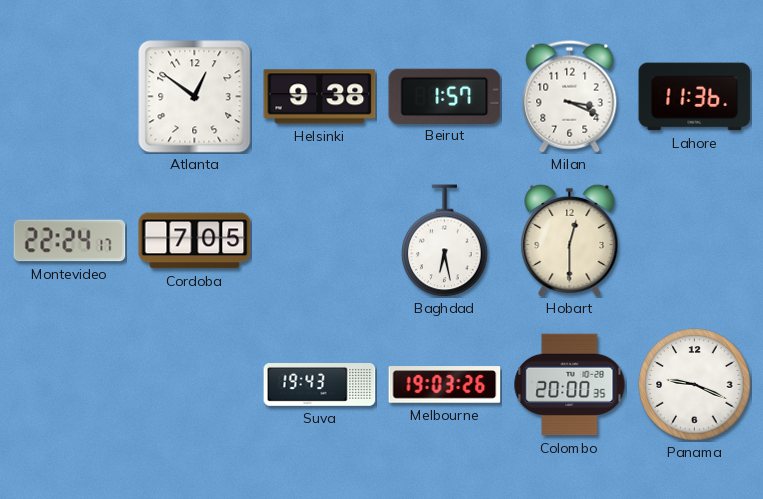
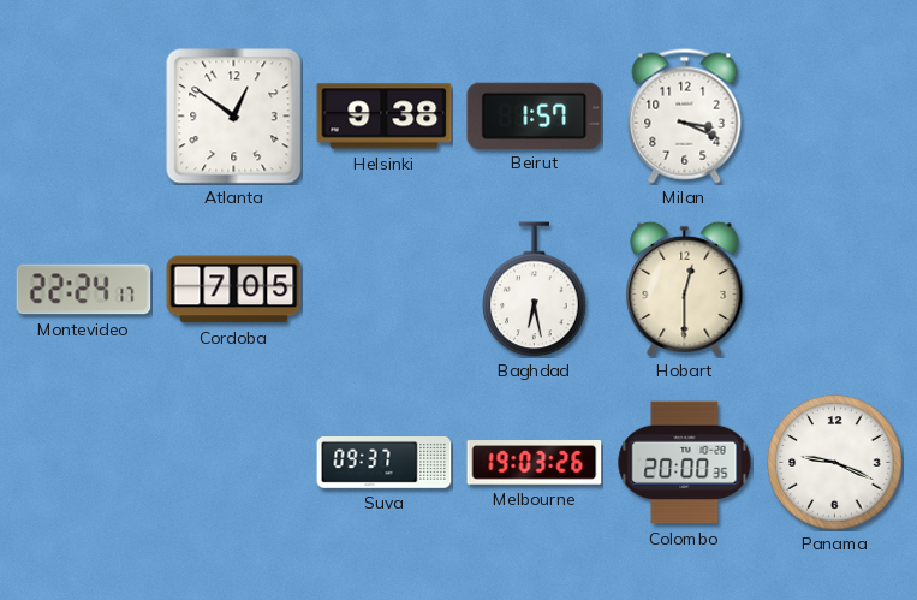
Lahore: 11:36 -> none (695, 97)
Suva: 19:43 -> 09:37 (385, 463)
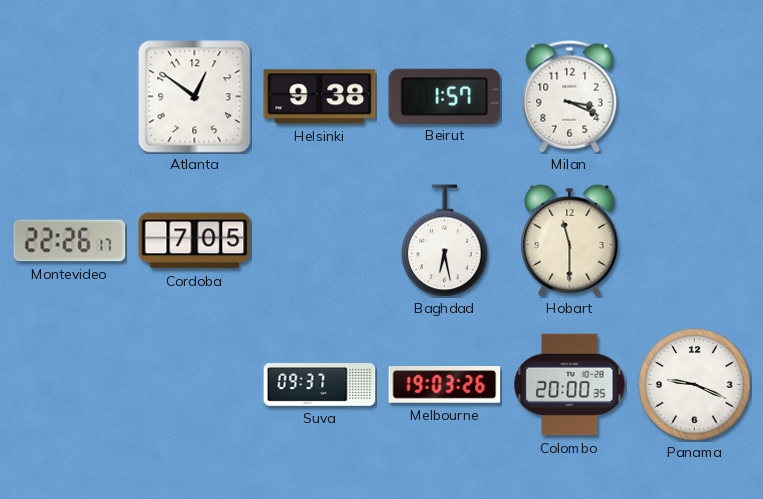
Montevideo: 22:24 -> 22:26 (70, 241)
Hobart: 12:30 -> 11:30 (570, 240)
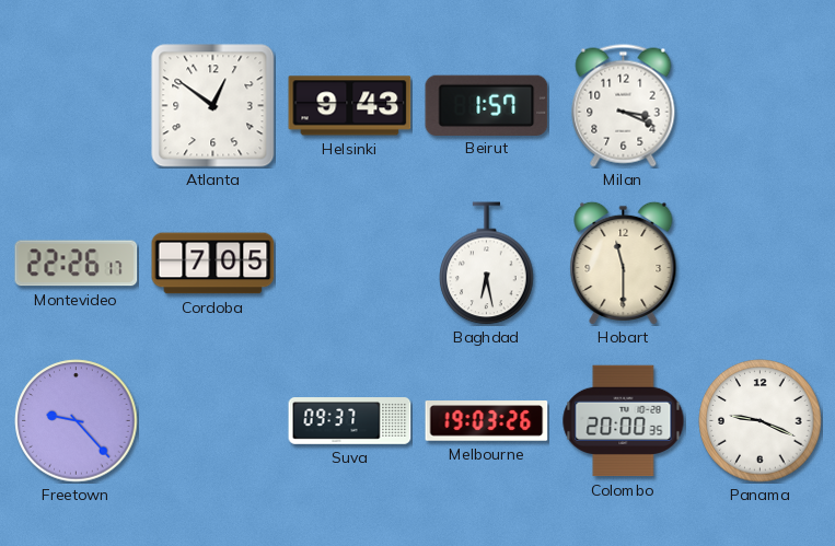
Helsinki: 9:38 -> 9:43 (350, 106)
Freetown: none -> 9:23 (77, 421)
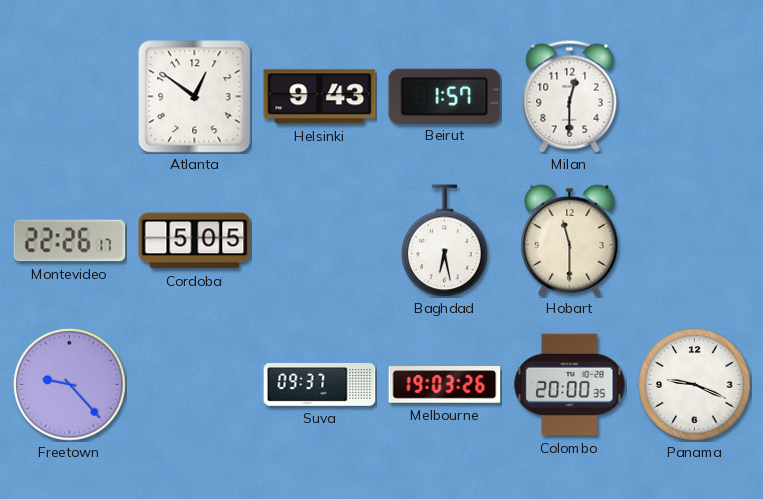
Milan: 3:19 -> 12:30 (570, 97)
Cordoba: 7:05 -> 5:05 (195, 241)
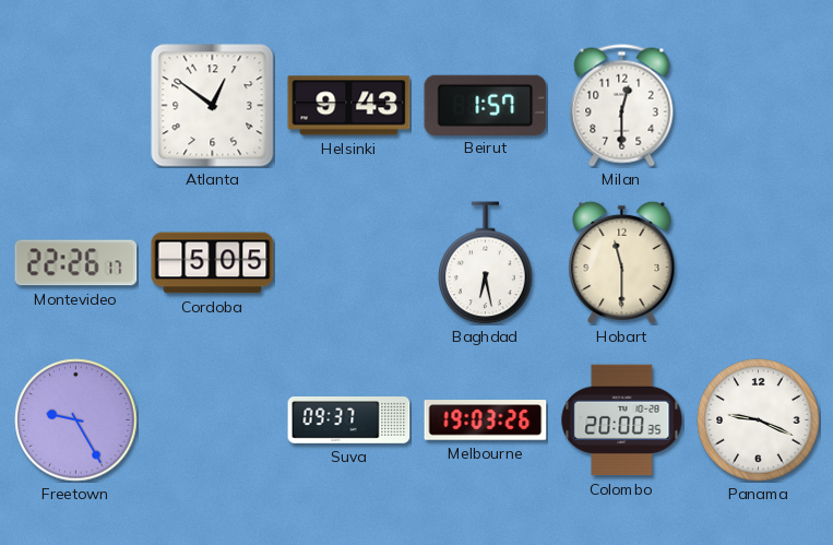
Freetown: 9:23 -> 9:25 (76, 420)
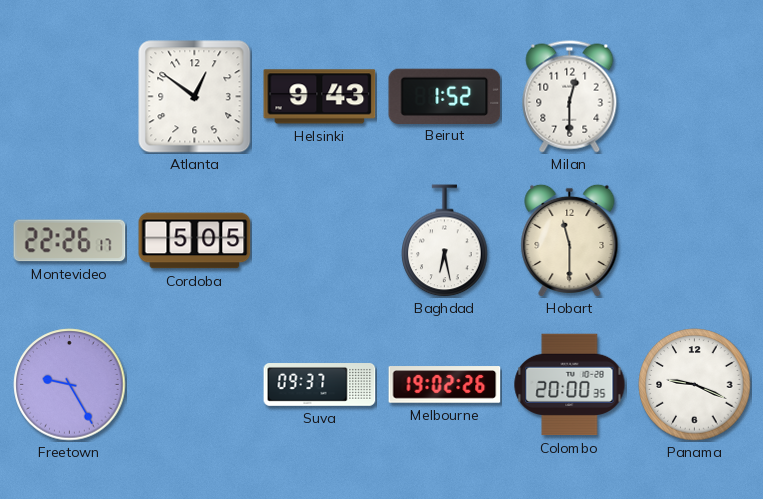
Beirut: 1:57 -> 1:52 (445, 96)
Melbourne: 19:03 -> 19:02 (445, 385)
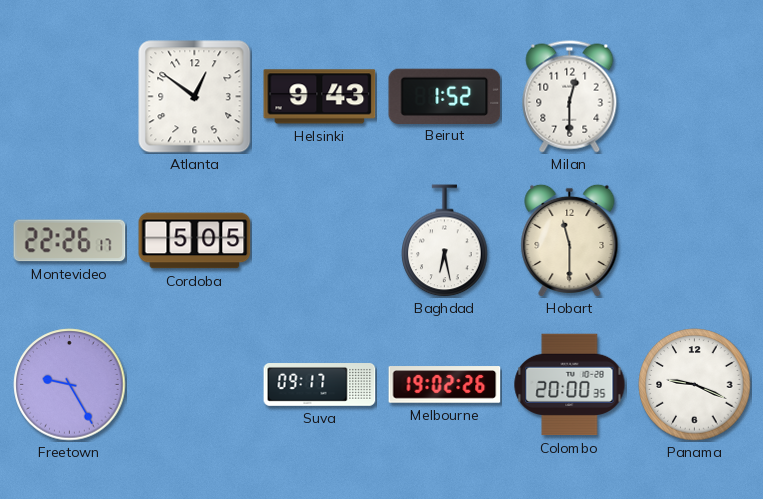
Suva: 09:37 -> 09:17 (320, 385)
